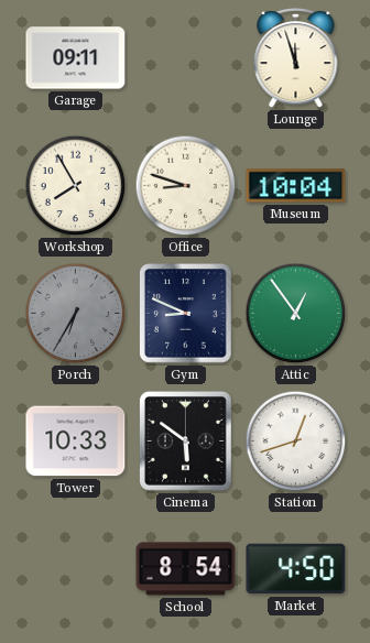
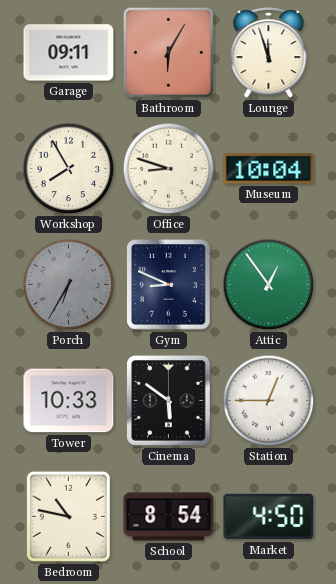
Bathroom: none -> 6:05 (168, 52)
Station: 12:42 -> 12:45 (269, 401)
Bedroom: none -> 10:47 (68, 516)
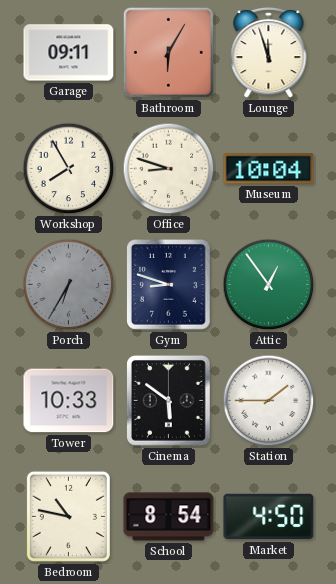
Gym: 8:49 -> 8:48 (169, 285)
Station: 12:45 -> 1:45 (269, 401)
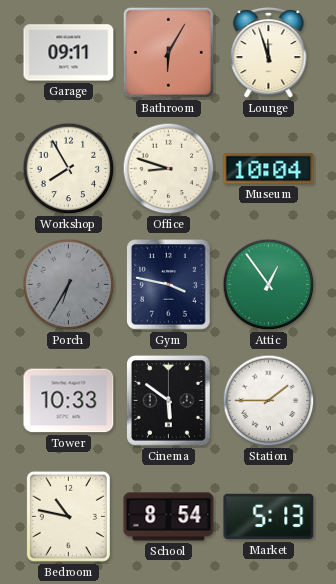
Gym: 8:48 -> 3:47 (169, 285)
Market: 4:50 -> 5:13 (269, 517)
